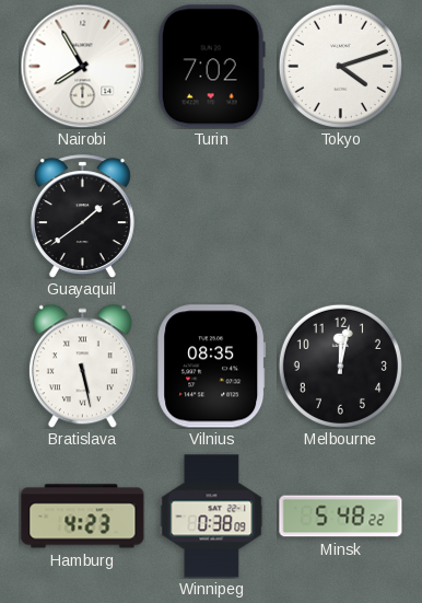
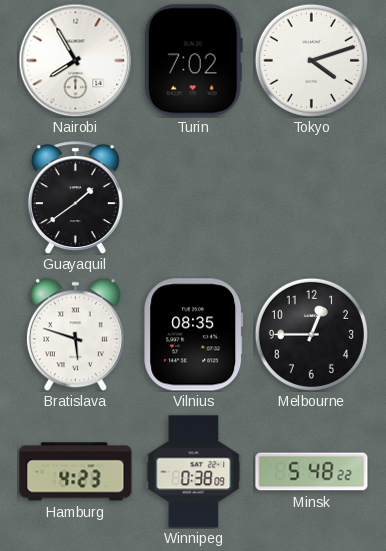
Bratislava: 5:28 -> 5:48 (75, 334)
Melbourne: 12:02 -> 12:45 (311, 334)
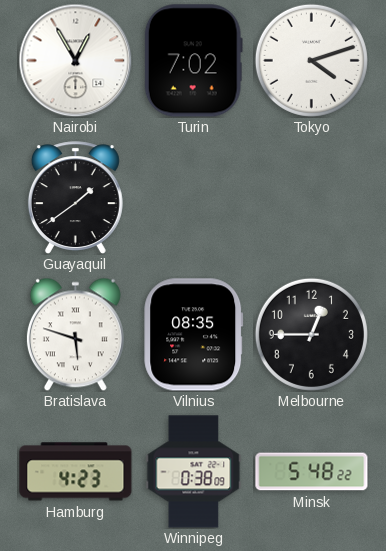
Nairobi: 7:55 -> 12:55 (75, 60)
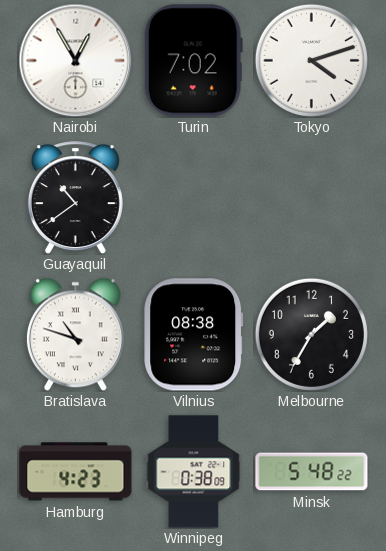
Guayaquil: 1:39 -> 10:39 (75, 197)
Bratislava: 5:48 -> 10:48 (75, 334)
Vilnius: 08:35 -> 08:38 (194, 335)
Melbourne: 12:45 -> 1:35 (311, 334)
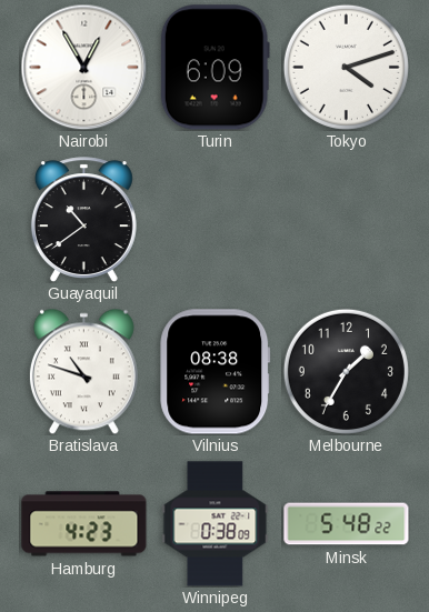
Turin: 7:02 -> 6:09 (214, 68)
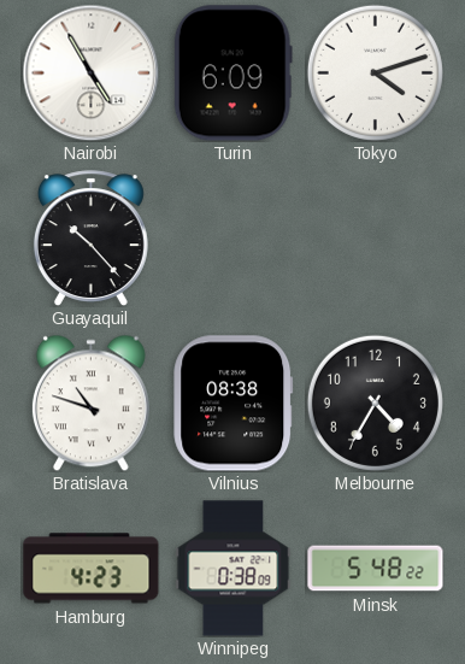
Nairobi: 12:55 -> 4:55 (90, 72)
Guayaquil: 10:39 -> 10:23 (90, 237)
Melbourne: 1:35 -> 4:35 (375, 402)
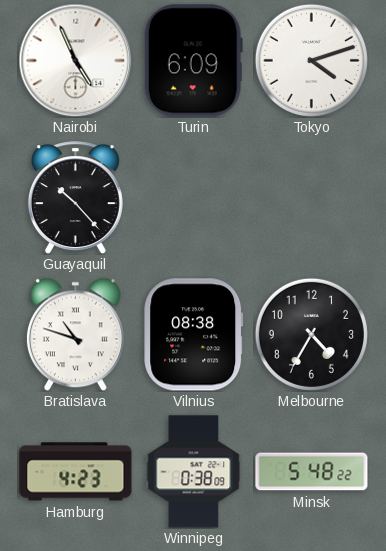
Nairobi: 4:55 -> 4:56 (75, 60)
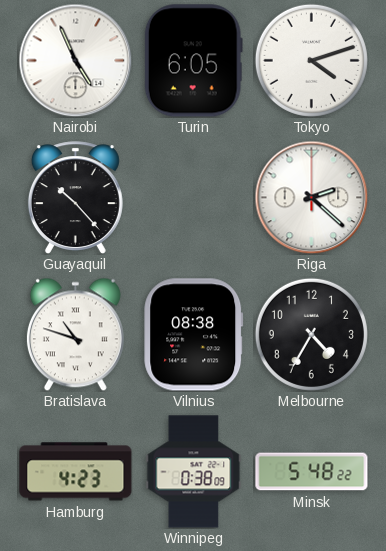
Turin: 6:09 -> 6:05 (193, 61)
Riga: none -> 2:22 (311, 197)
